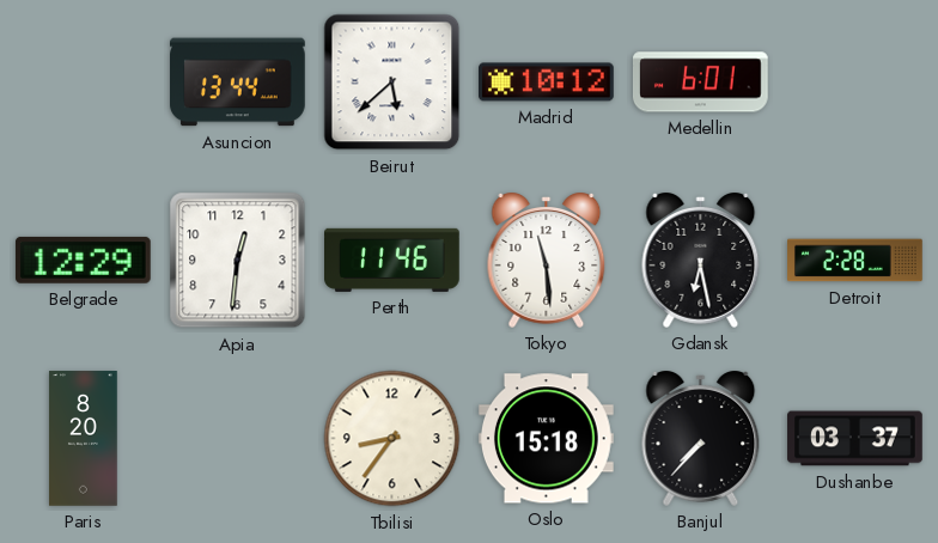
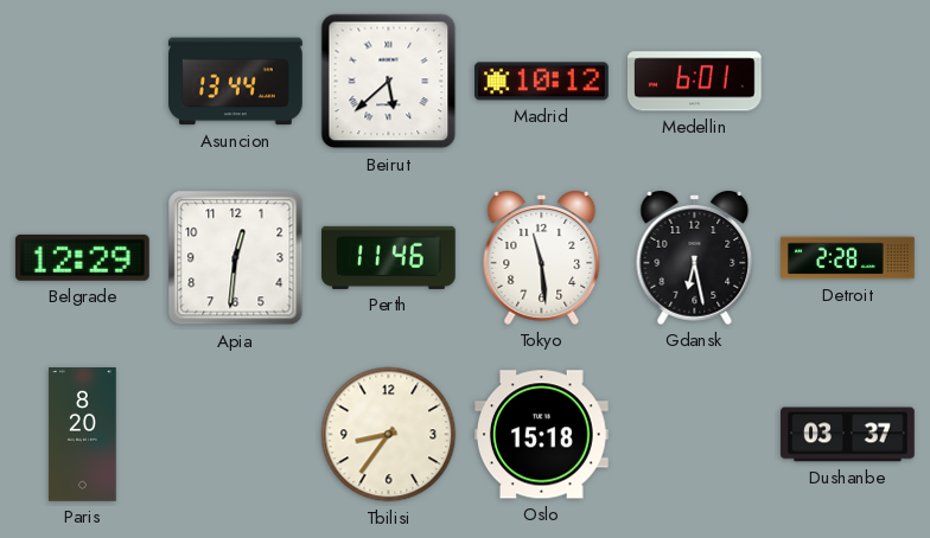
Banjul: 7:37 -> none (701, 439)
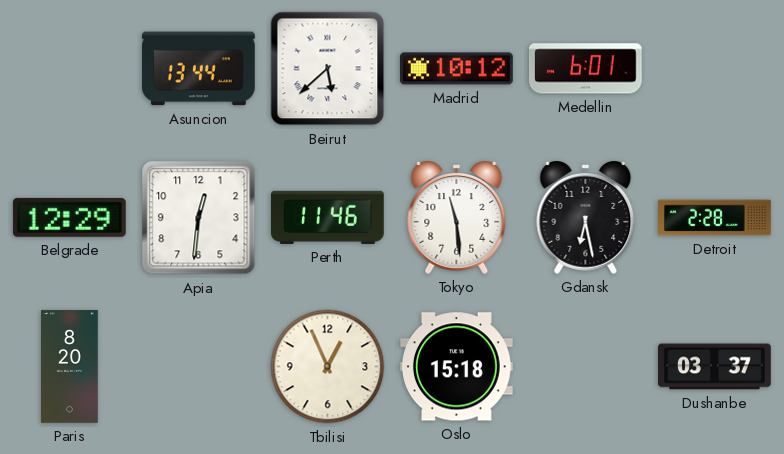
Tbilisi: 8:36 -> 12:56 (328, 367)
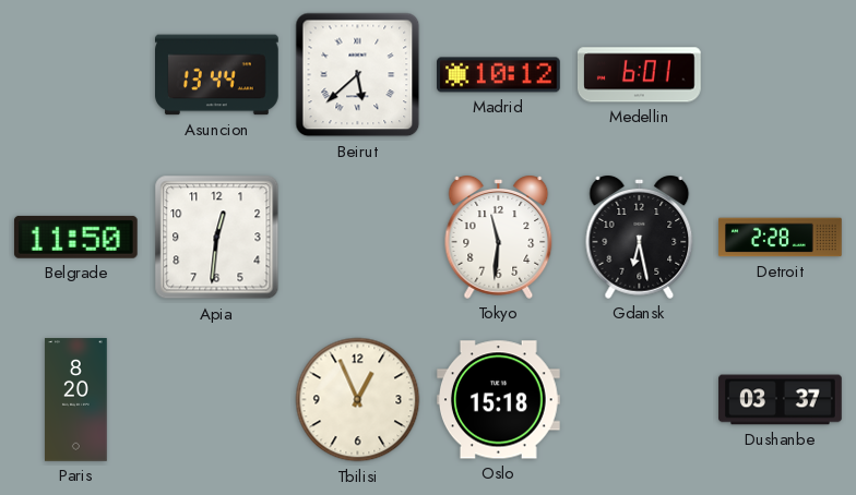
Belgrade: 12:29 -> 11:50 (75, 237)
Perth: 11:46 -> none (328, 217)
Tokyo: 11:29 -> 11:31 (499, 238)
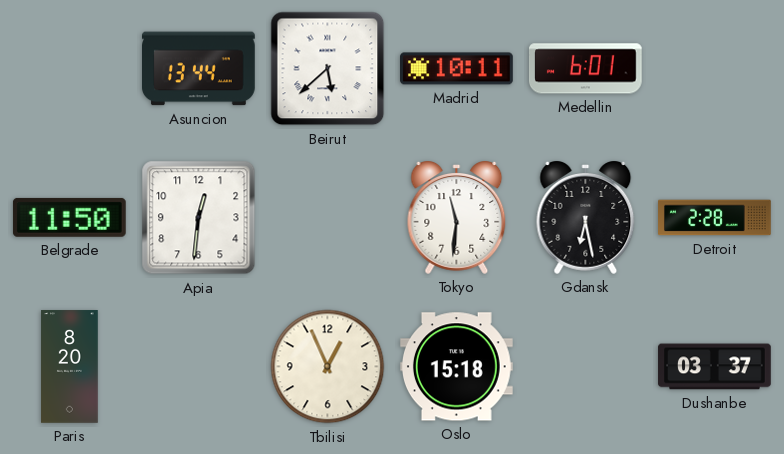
Madrid: 10:12 -> 10:11 (457, 69)
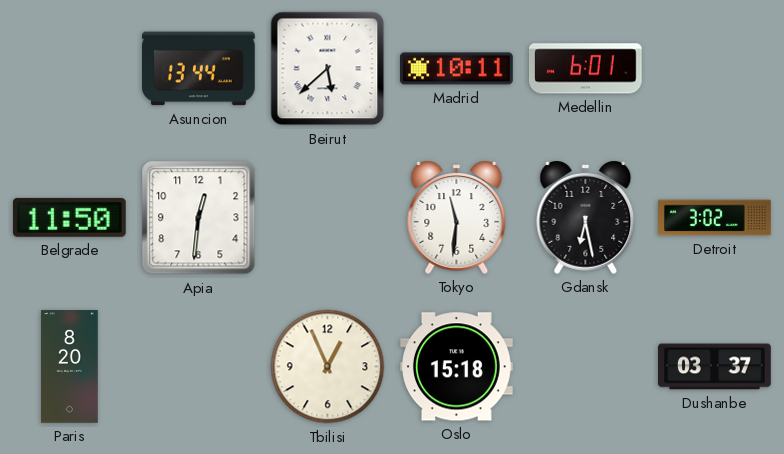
Detroit: 2:28 -> 3:02 (715, 218)
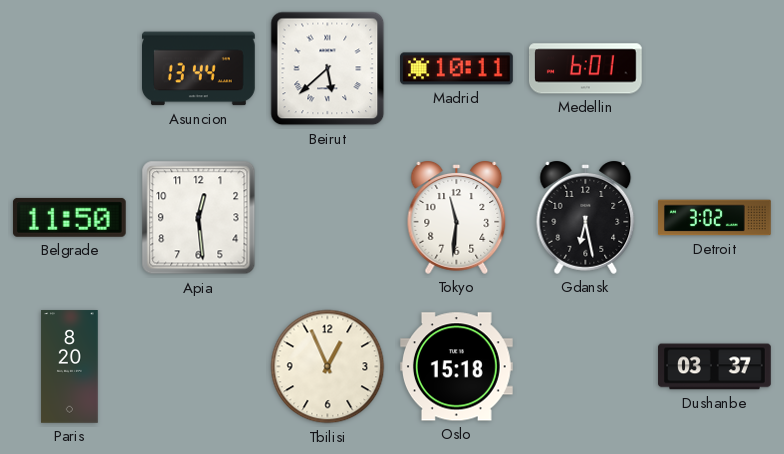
Apia: 12:31 -> 12:29 (199, 218)
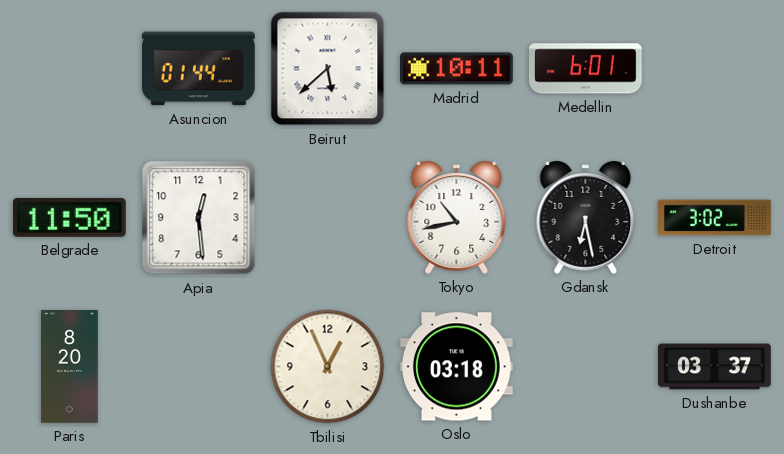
Asuncion: 13:44 -> 01:44 (199, 69)
Tokyo: 11:31 -> 10:43 (457, 218)
Oslo: 15:18 -> 03:18 (456, 367)
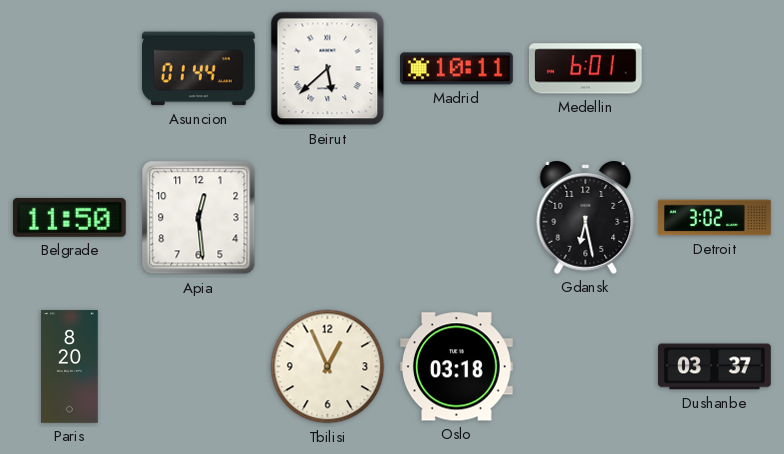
Tokyo: 10:43 -> none (457, 218)
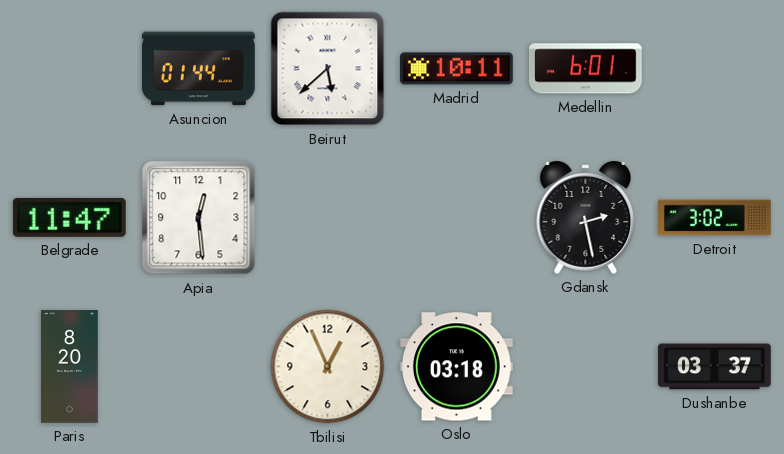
Belgrade: 11:50 -> 11:47 (69, 217)
Gdansk: 6:28 -> 2:28 (586, 218)
